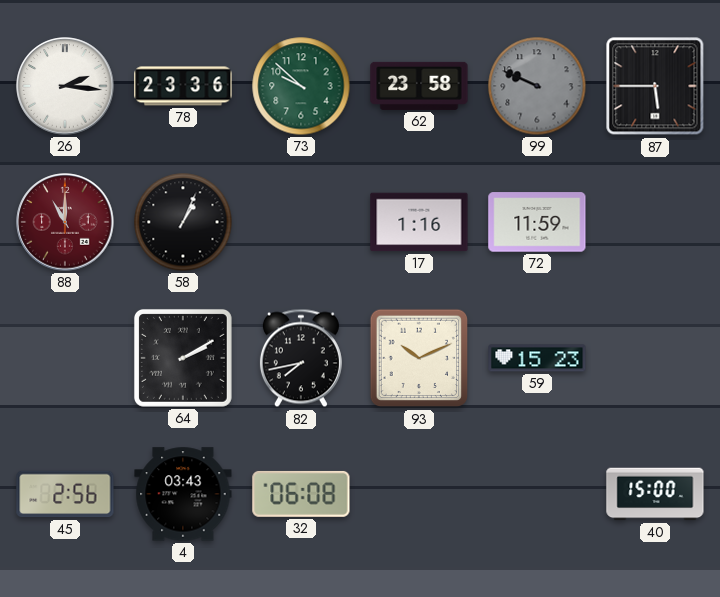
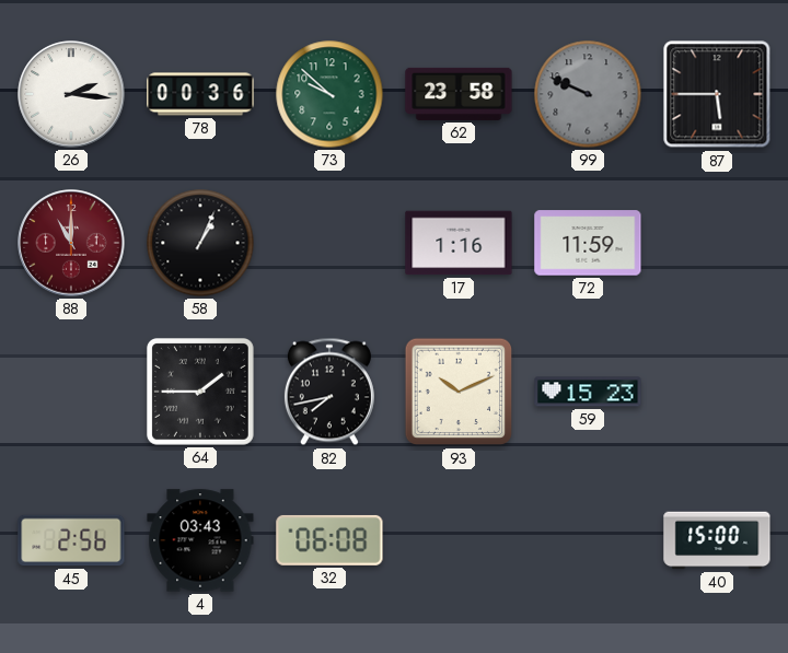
78: 23:36 -> 00:36 (200, 94)
64: 2:10 -> 1:45 (200, 392)
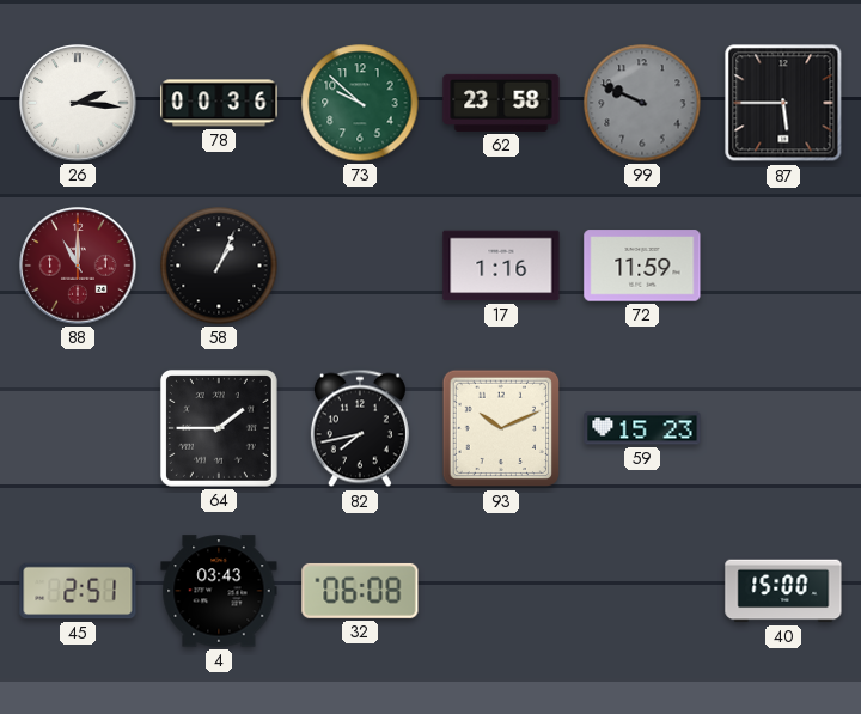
45: 2:56 -> 2:51 (78, 591)
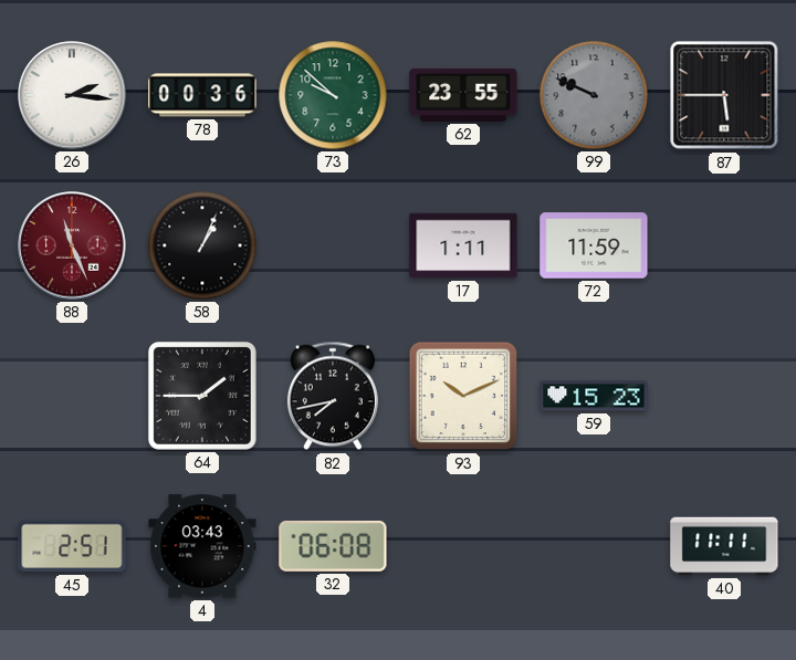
62: 23:58 -> 23:55 (463, 95)
88: 11:00 -> 11:26 (72, 245)
17: 1:16 -> 1:11 (463, 245)
40: 15:00 -> 11:11 (724, 546)
